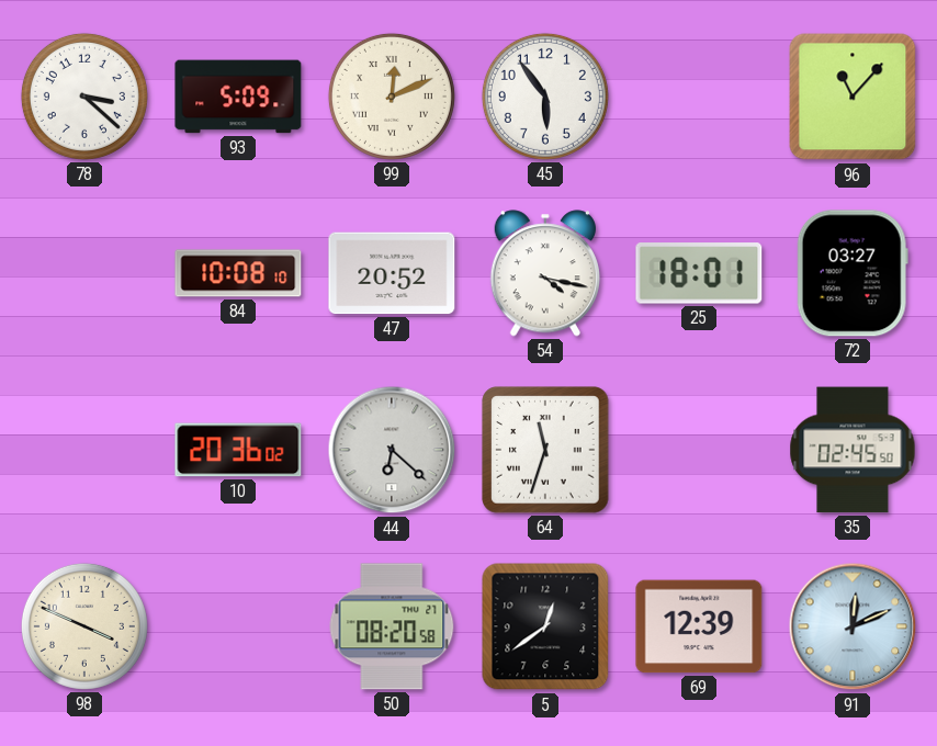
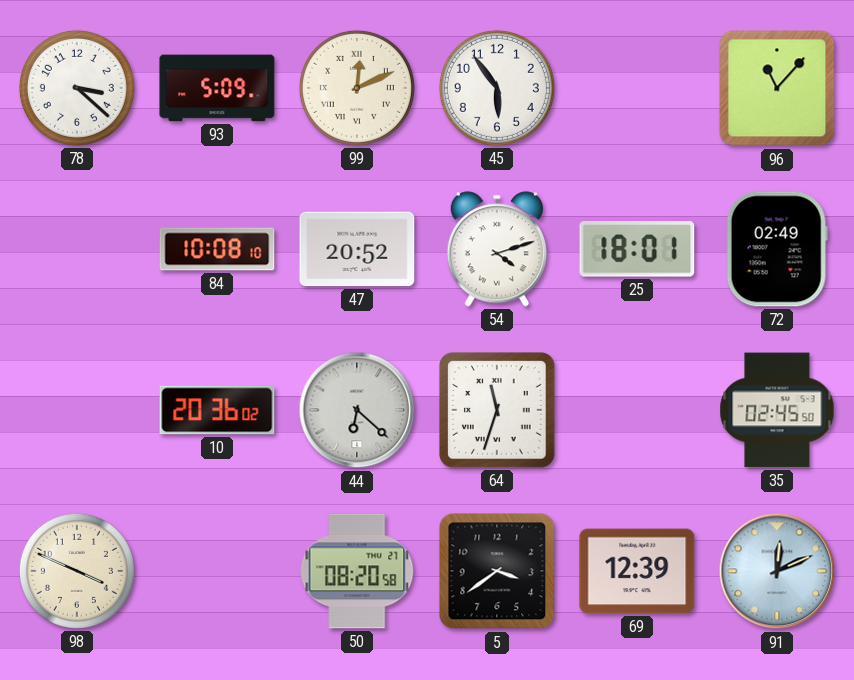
54: 4:17 -> 4:12 (497, 249)
72: 03:27 -> 02:49 (777, 249)
5: 12:39 -> 3:39 (497, 571)
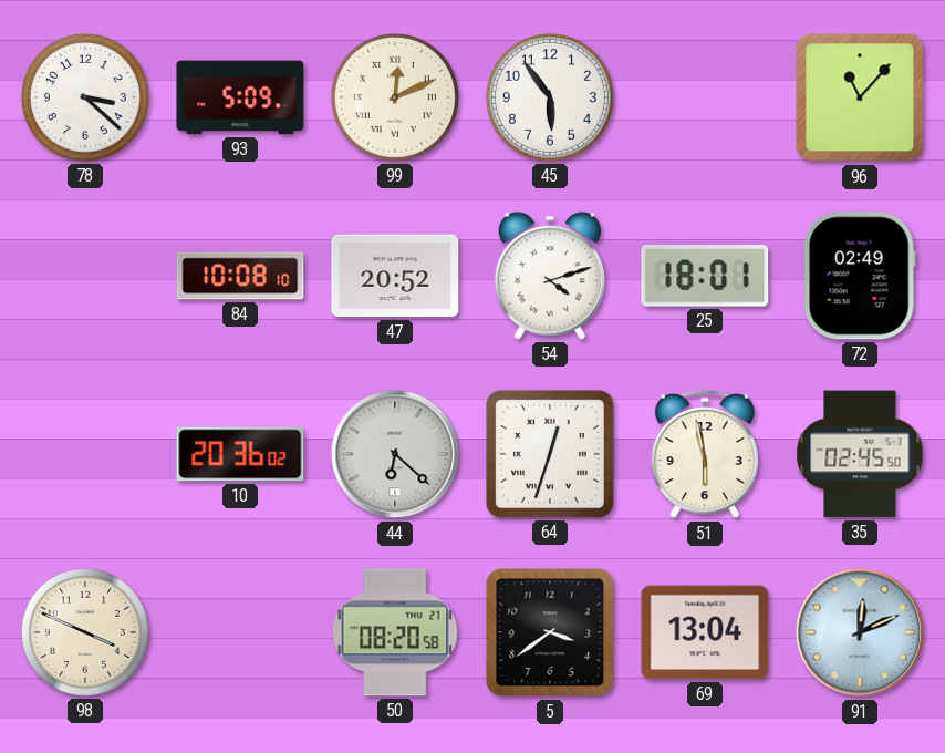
64: 11:33 -> 12:33 (550, 454)
51: none -> 5:58 (705, 454)
69: 12:39 -> 13:04 (705, 632)
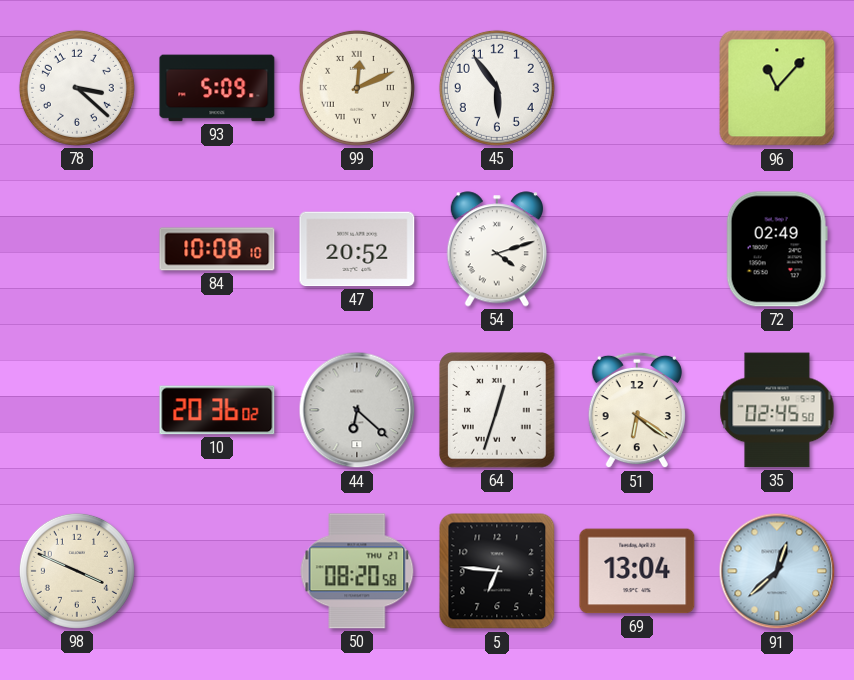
25: 18:01 -> none (705, 276)
51: 5:58 -> 6:21 (637, 410)
5: 3:39 -> 6:46 (497, 571)
91: 12:11 -> 12:38 (777, 571)
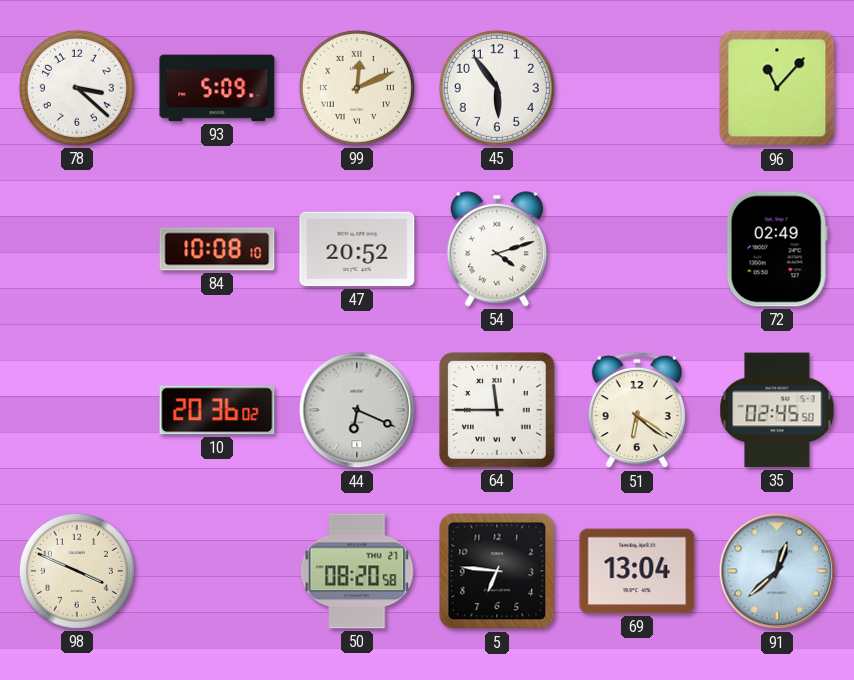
44: 6:22 -> 6:19 (357, 410)
64: 12:33 -> 11:45 (497, 410)
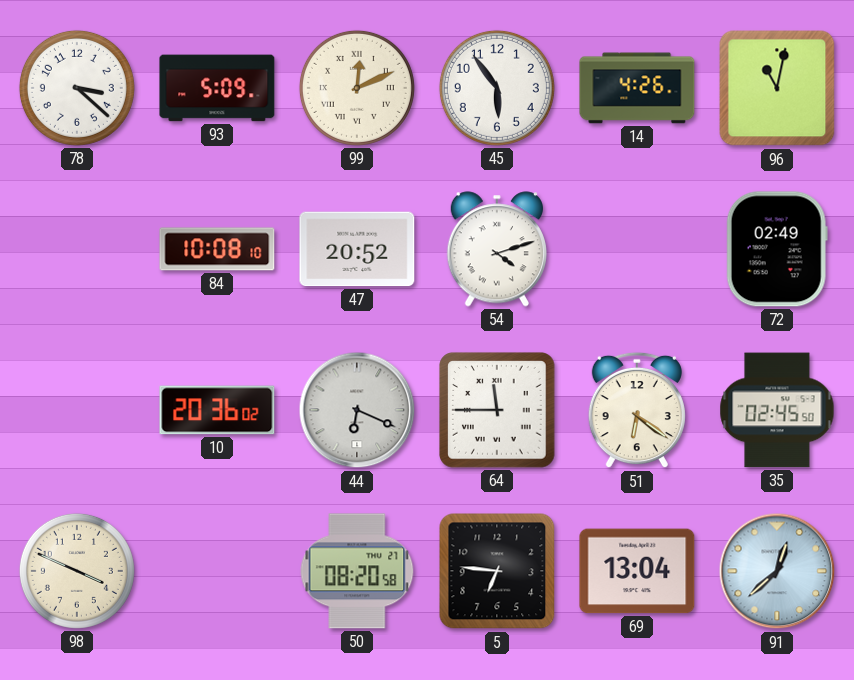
14: none -> 4:26 (637, 88)
96: 11:07 -> 11:02 (777, 88)
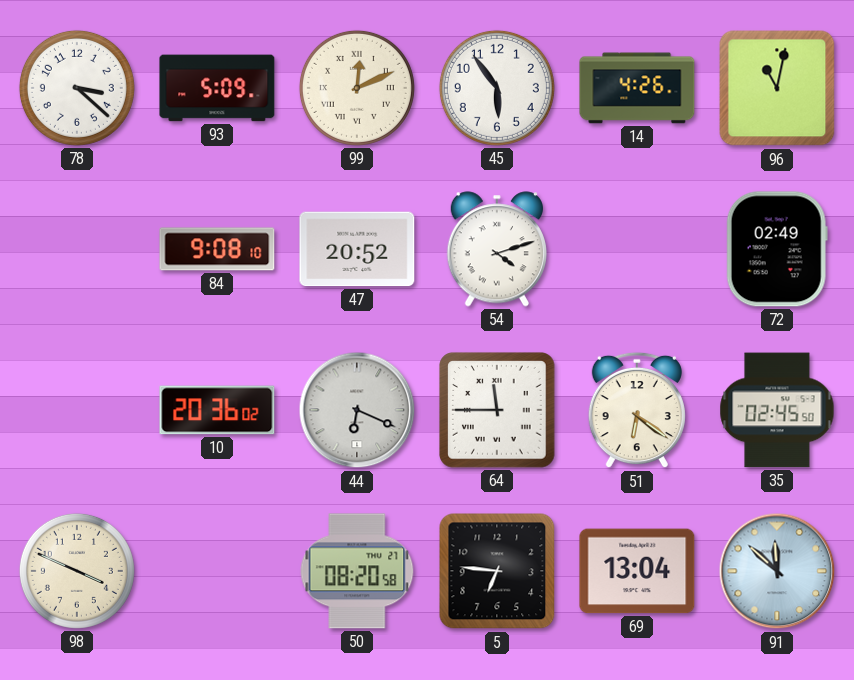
84: 10:08 -> 9:08 (217, 249)
91: 12:38 -> 11:52 (777, 571)
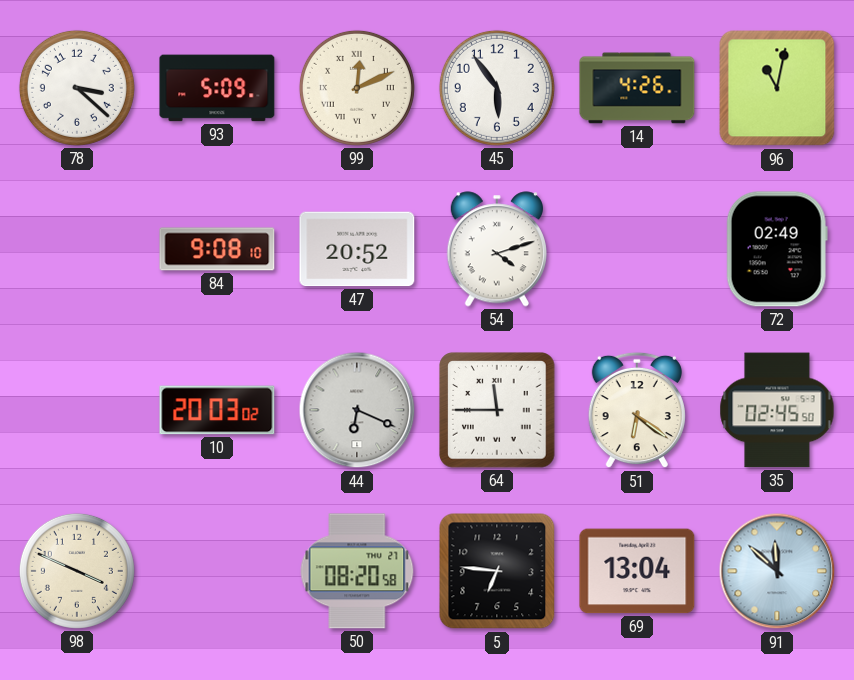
10: 20:36 -> 20:03 (217, 410)
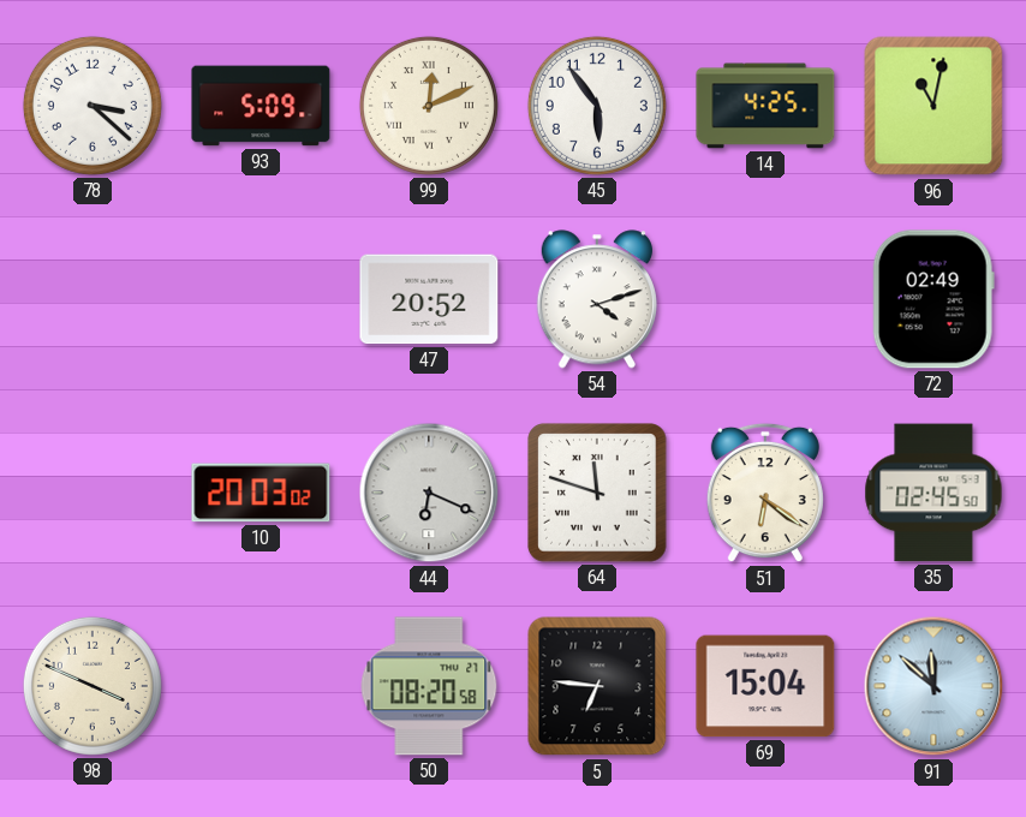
14: 4:26 -> 4:25 (765, 106)
84: 9:08 -> none (217, 249)
64: 11:45 -> 11:48 (597, 493)
69: 13:04 -> 15:04 (765, 686)
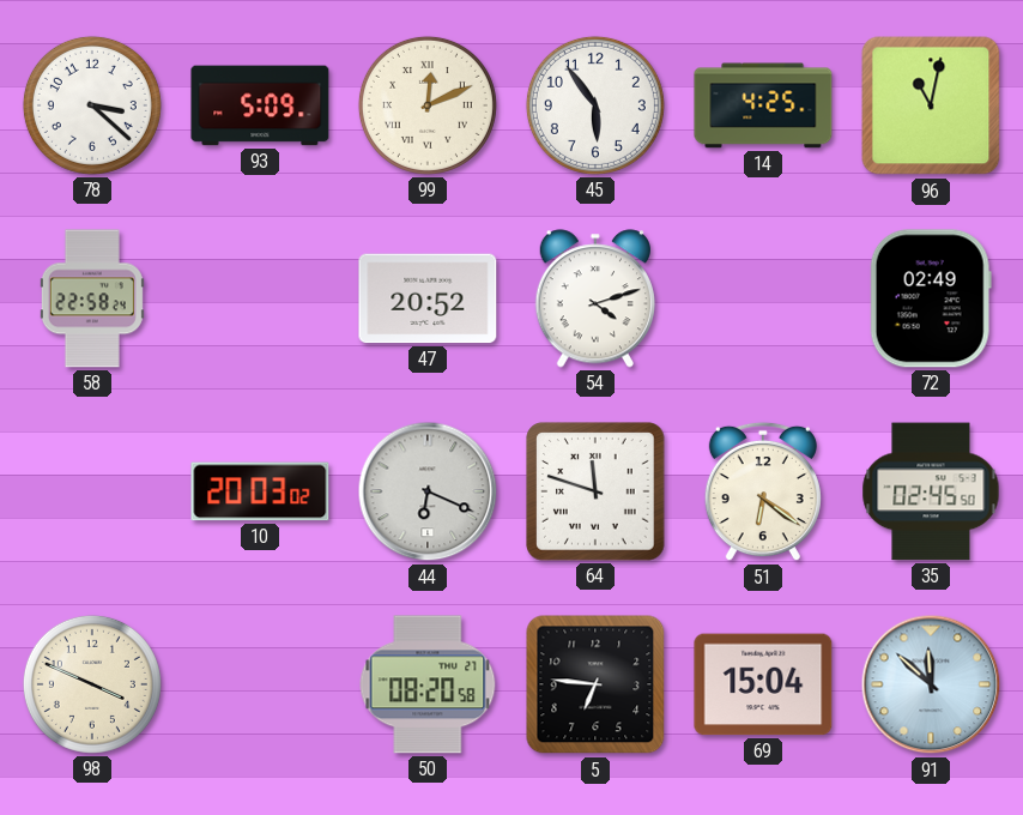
58: none -> 22:58 (92, 298)
